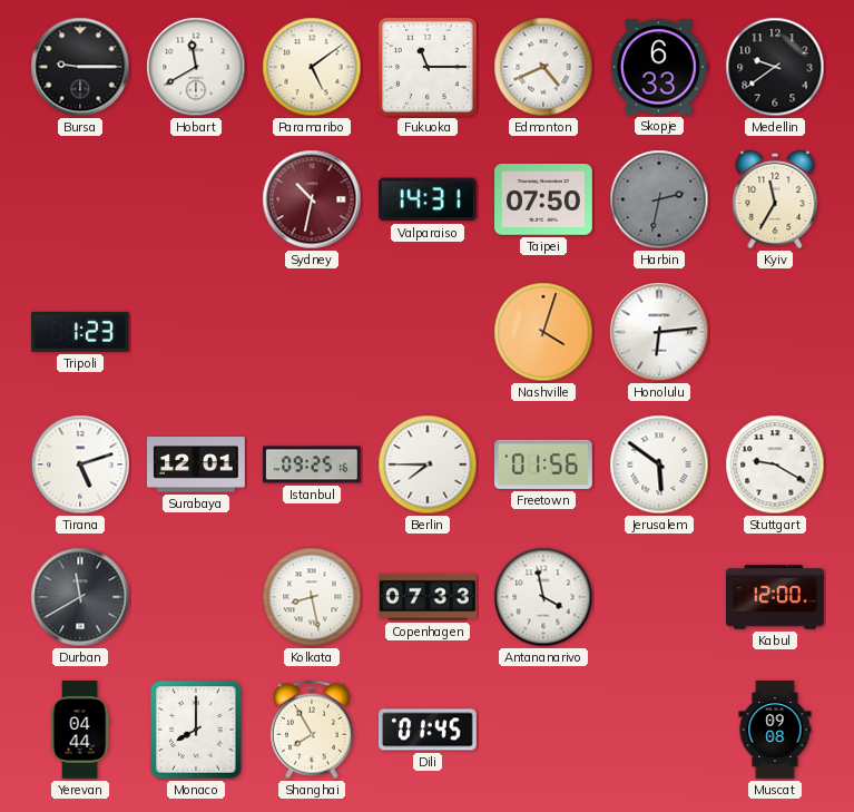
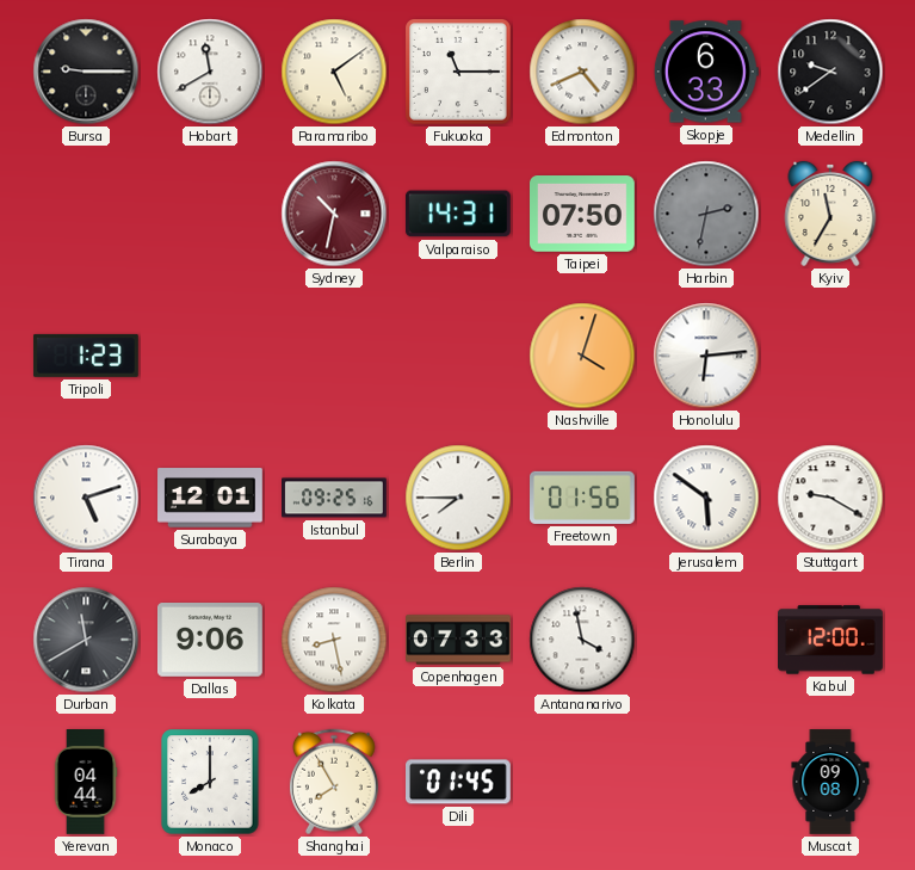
Dallas: none -> 9:06 (211, 641)
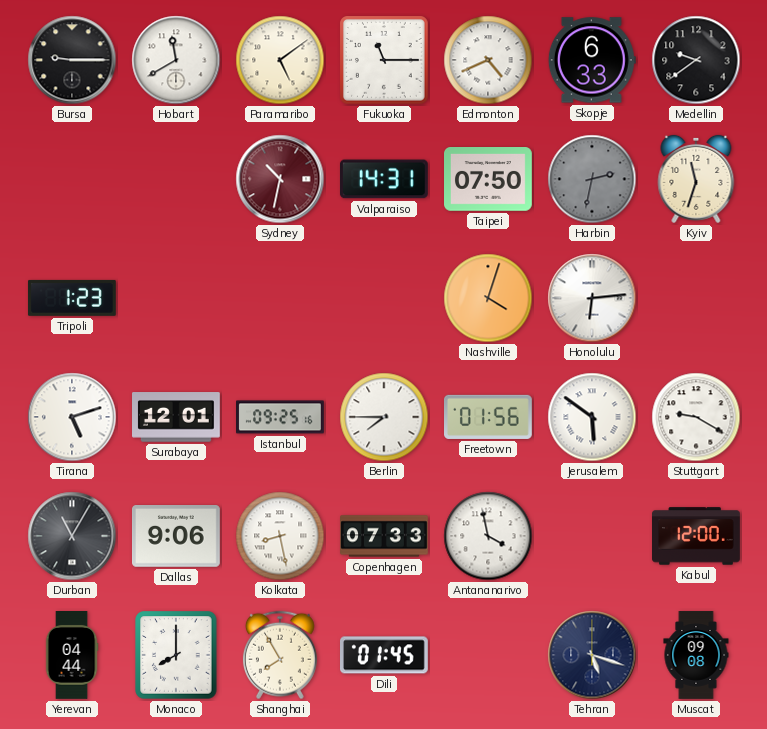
Kyiv: 11:35 -> 11:33 (696, 179)
Durban: 11:40 -> 11:05 (72, 536)
Tehran: none -> 5:18 (592, 655)
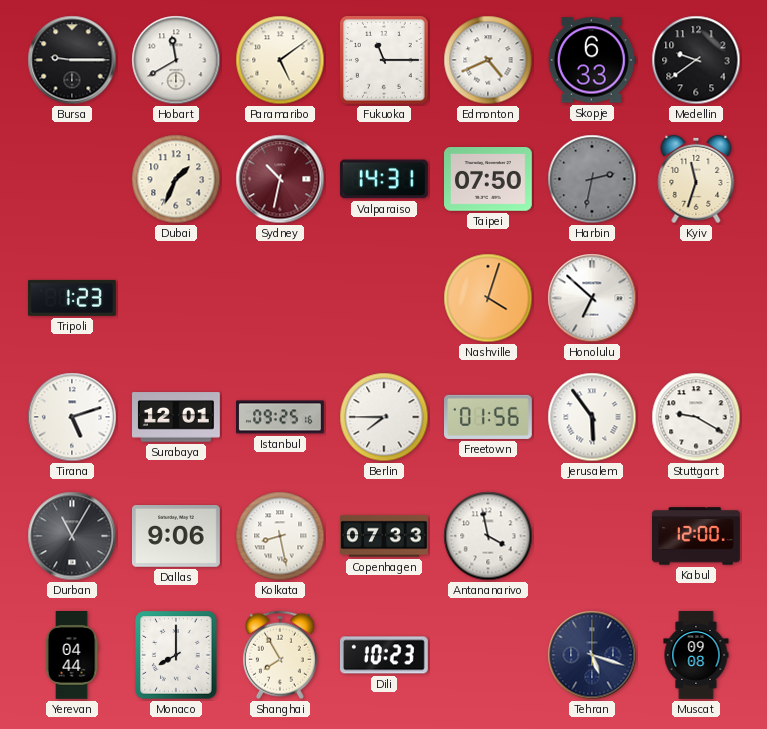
Dubai: none -> 1:34 (176, 179)
Honolulu: 6:14 -> 6:52 (592, 298)
Jerusalem: 5:51 -> 5:54 (592, 417)
Dili: 01:45 -> 10:23 (385, 655)
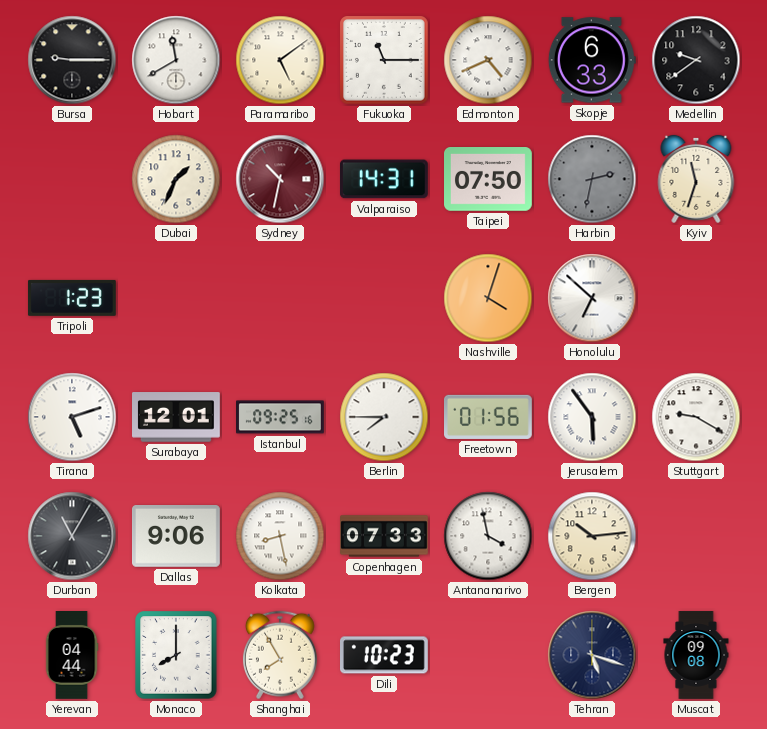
Bergen: none -> 10:14 (592, 536)
Kabul: 12:00 -> none (696, 536)
